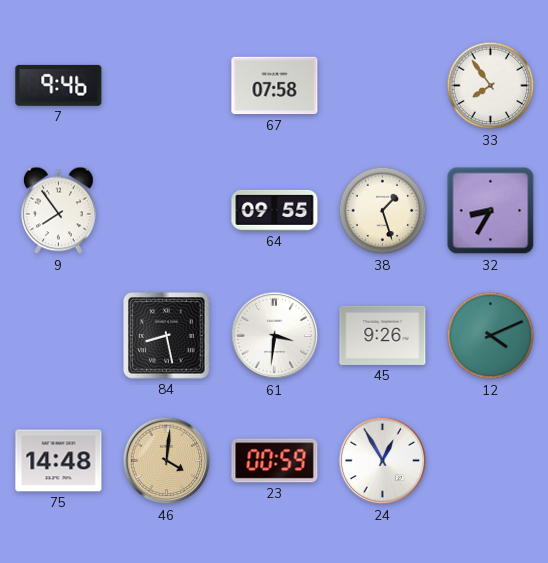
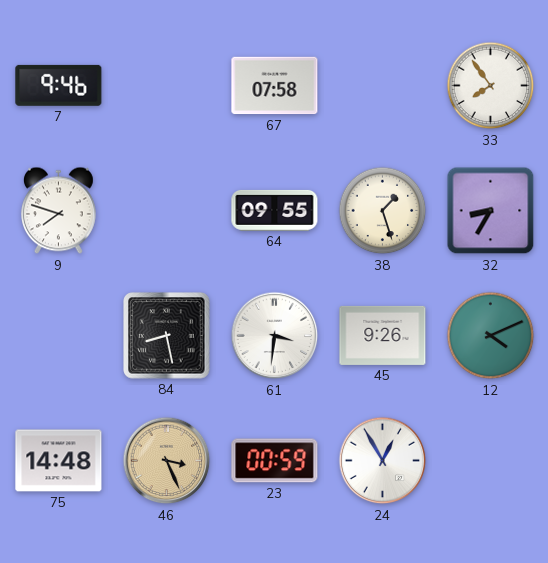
9: 7:54 -> 7:48 (58, 211)
46: 4:01 -> 3:26 (167, 461)
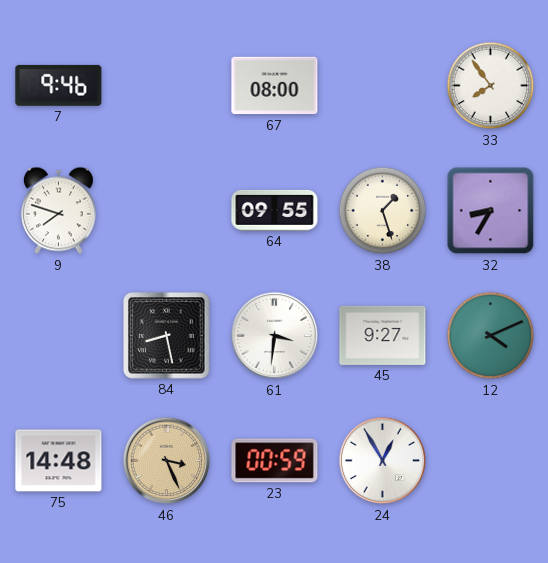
67: 07:58 -> 08:00 (275, 86)
45: 9:26 -> 9:27 (383, 335)
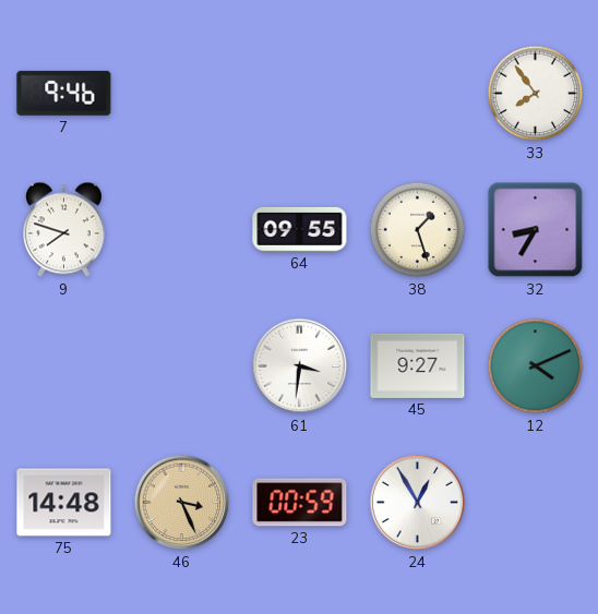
67: 08:00 -> none (275, 86)
84: 8:28 -> none (167, 336)
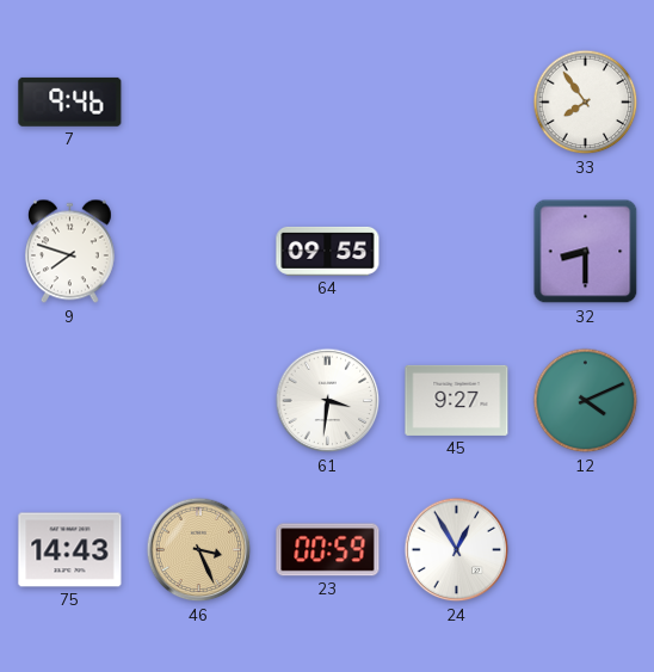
38: 1:27 -> none (418, 230)
32: 8:35 -> 8:30 (586, 252)
75: 14:48 -> 14:43 (70, 550)
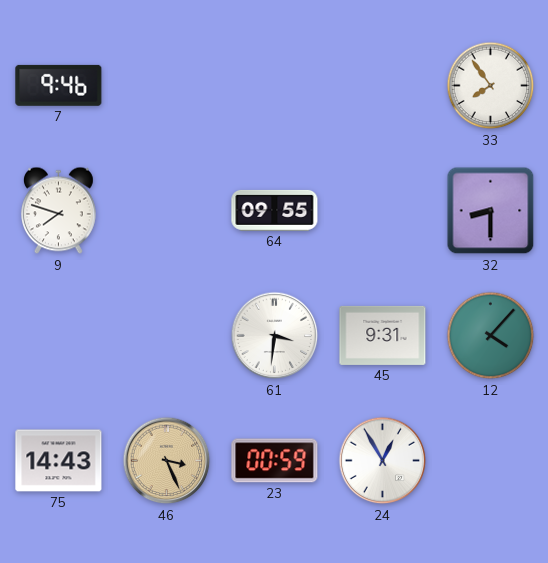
45: 9:27 -> 9:31 (383, 335)
12: 4:11 -> 4:07 (491, 336)
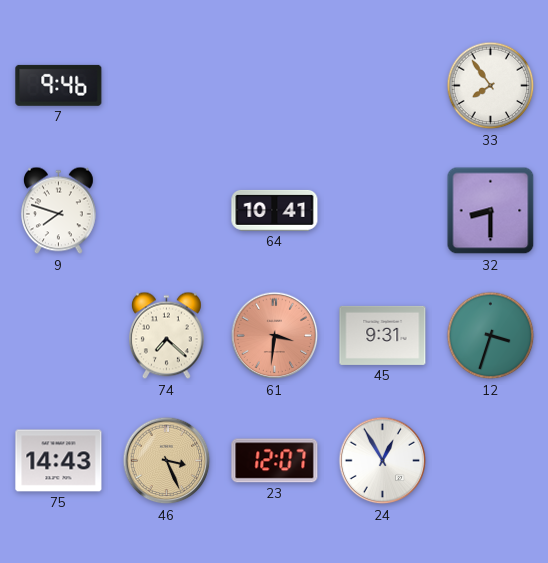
64: 09:55 -> 10:41 (275, 210)
74: none -> 7:22 (166, 336)
61 dial: white -> salmon (275, 336)
12: 4:07 -> 3:33 (491, 336)
23: 00:59 -> 12:07 (275, 461)
